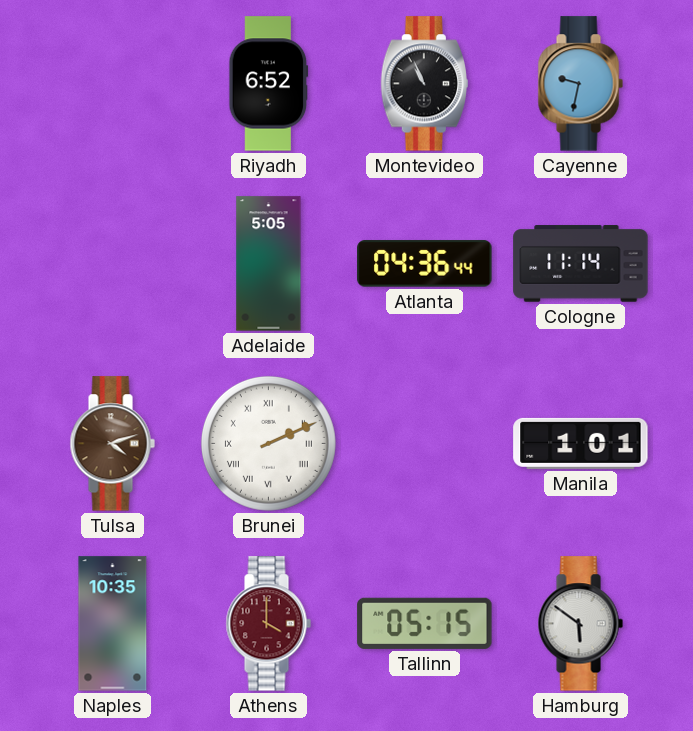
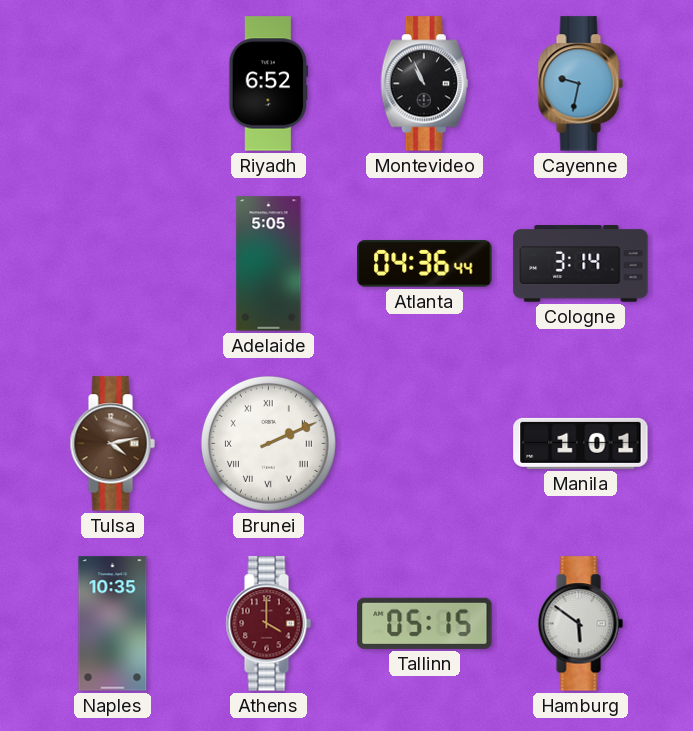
Cologne: 11:14 -> 3:14 (581, 264)
Tulsa: 4:12 -> 4:13 (112, 444)
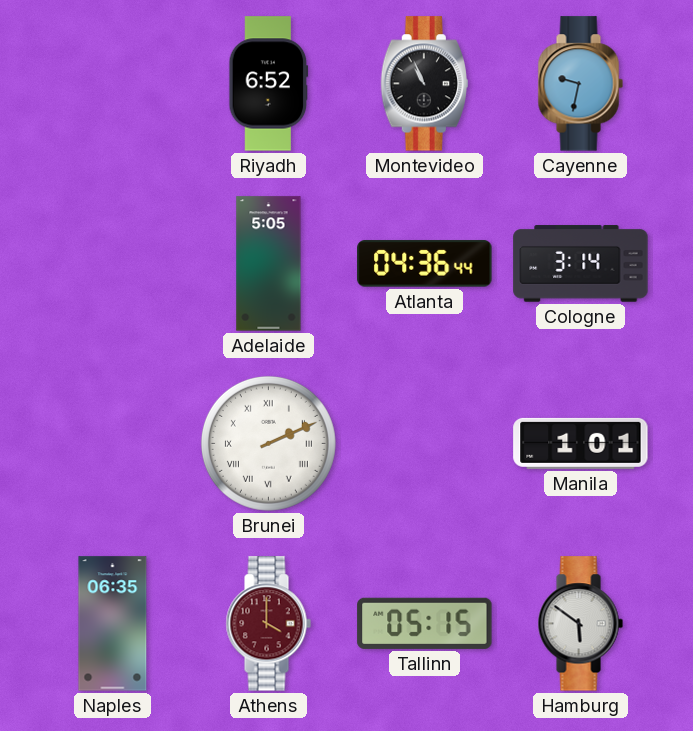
Tulsa: 4:13 -> none (112, 444)
Naples: 10:35 -> 06:35 (113, 624)
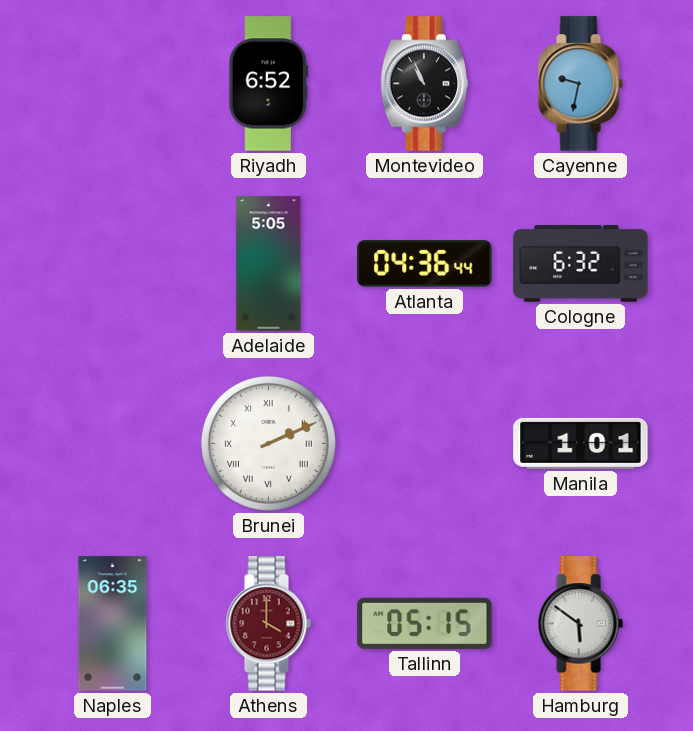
Cologne: 3:14 -> 6:32 (581, 264)
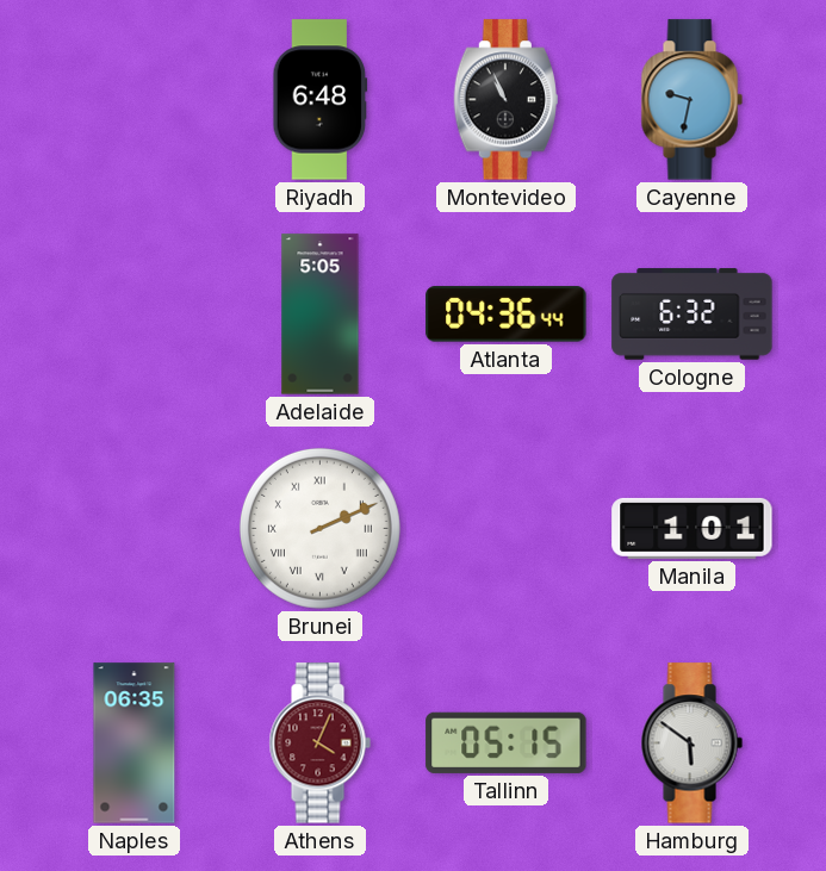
Riyadh: 6:52 -> 6:48 (321, 100)
Athens: 4:00 -> 4:04 (319, 744)
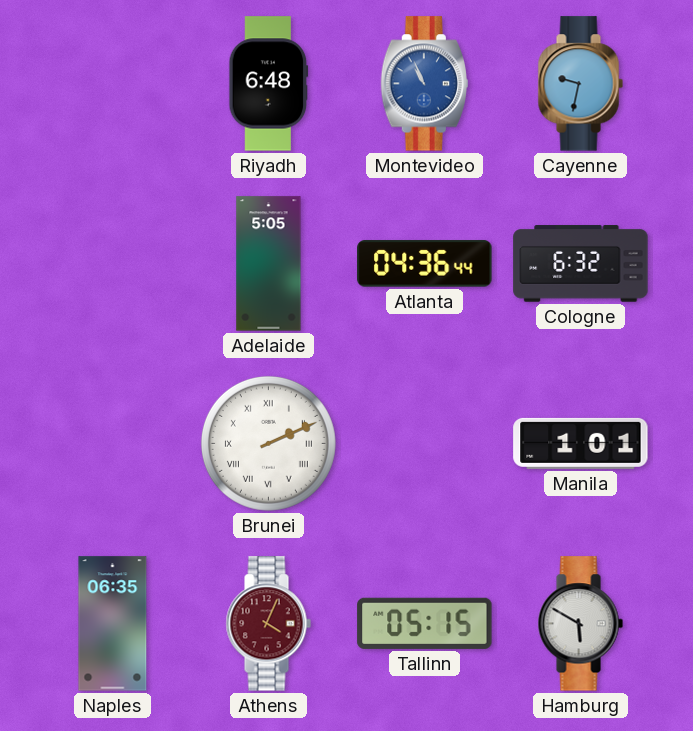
Montevideo dial: black -> blue (424, 84)
Hamburg: 5:51 -> 5:50 (580, 624)
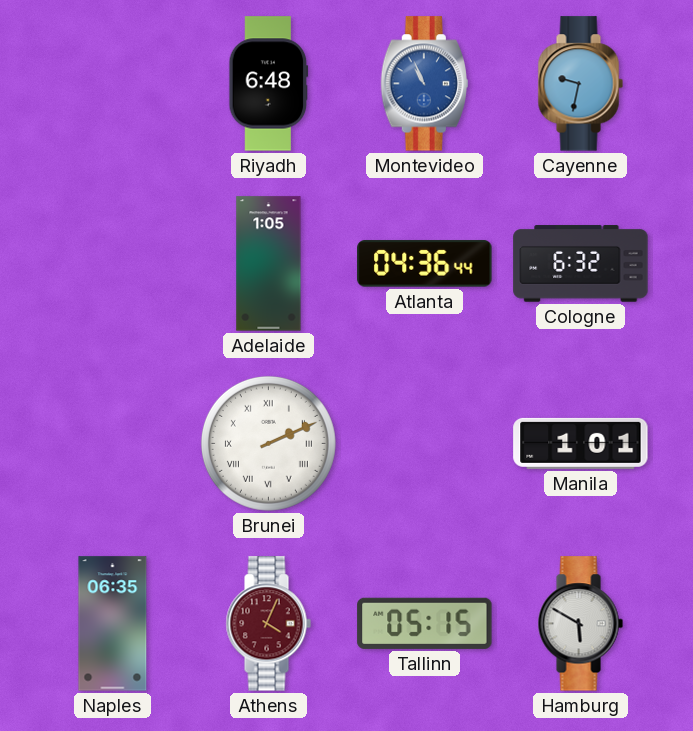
Adelaide: 5:05 -> 1:05 (269, 264)
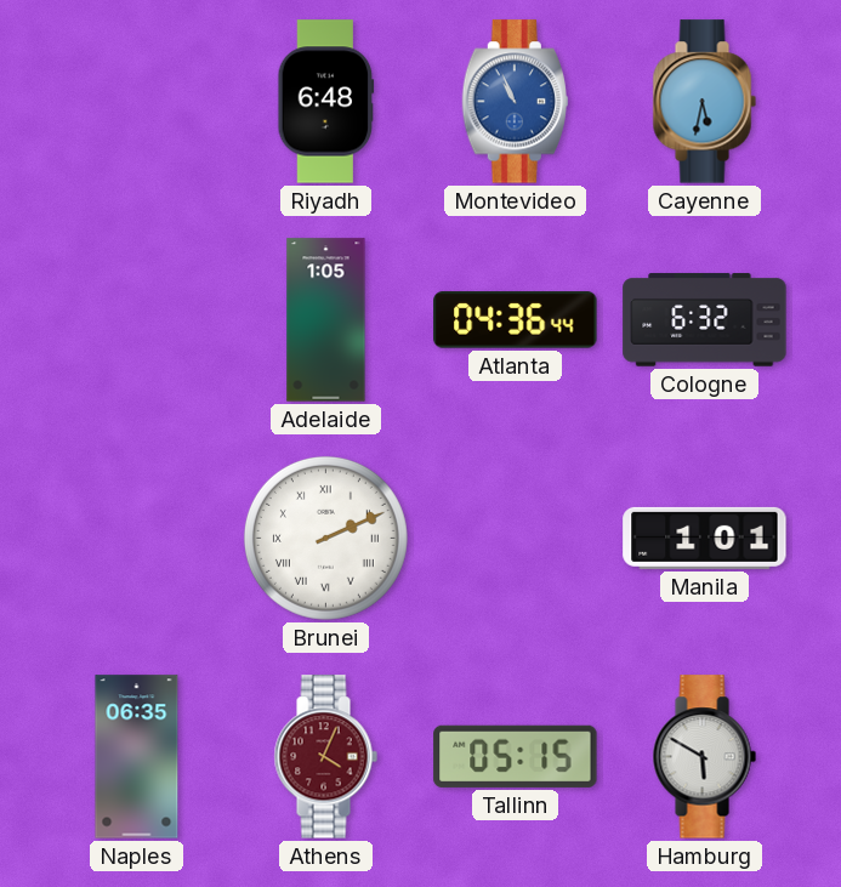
Cayenne: 9:32 -> 5:32 (704, 102)
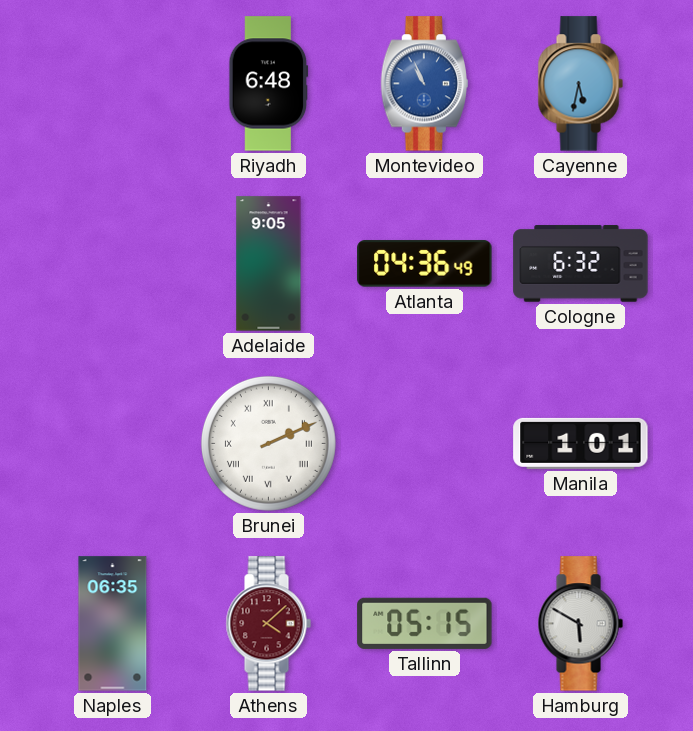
Adelaide: 1:05 -> 9:05 (269, 264)
Atlanta: 04:36:44 -> 04:36:49 (425, 264)
Athens: 4:04 -> 4:08 (268, 624)
